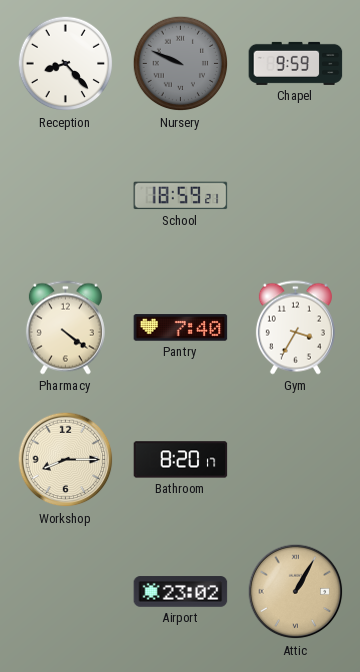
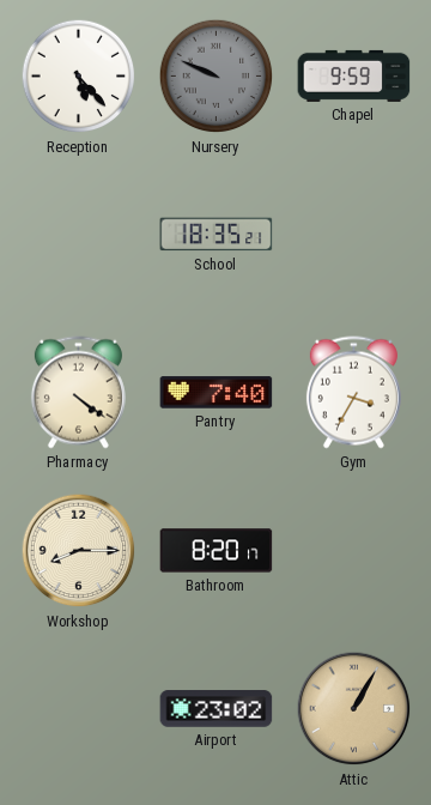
Reception: 8:23 -> 5:23 (79, 77)
School: 18:59 -> 18:35 (217, 235)
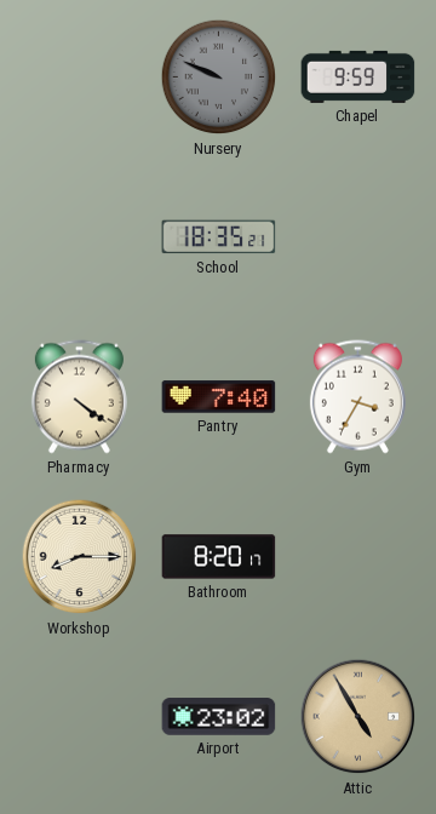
Reception: 5:23 -> none (79, 77)
Attic: 1:05 -> 4:55 (358, 717)
